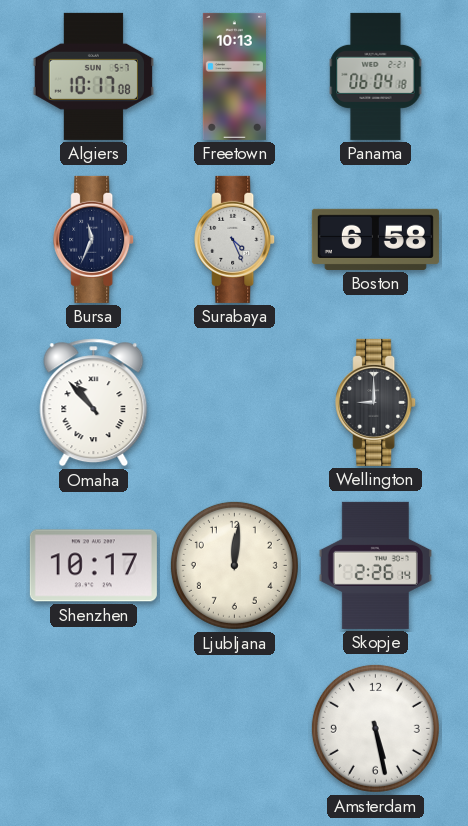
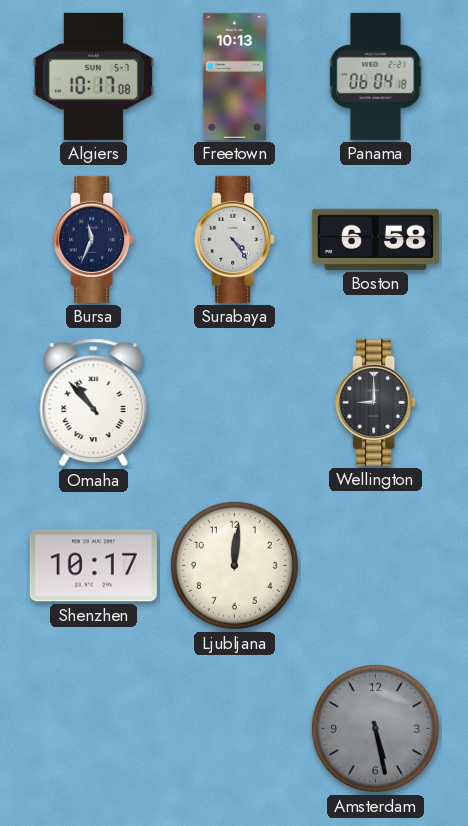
Surabaya: 4:26 -> 4:24 (235, 239)
Skopje: 2:26 -> none (375, 565)
Amsterdam dial: white -> grey (375, 728)
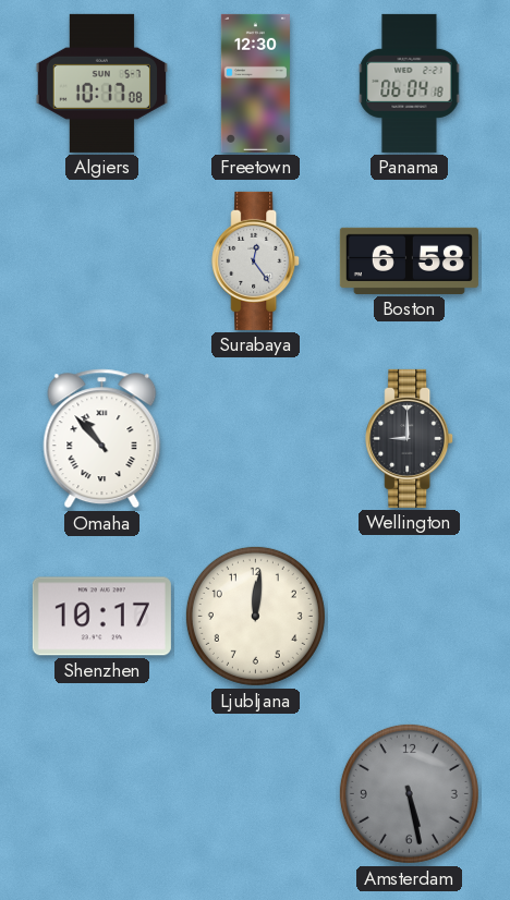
Freetown: 10:13 -> 12:30 (255, 83)
Bursa: 11:34 -> none (94, 239)
Surabaya: 4:24 -> 12:24 (256, 260)
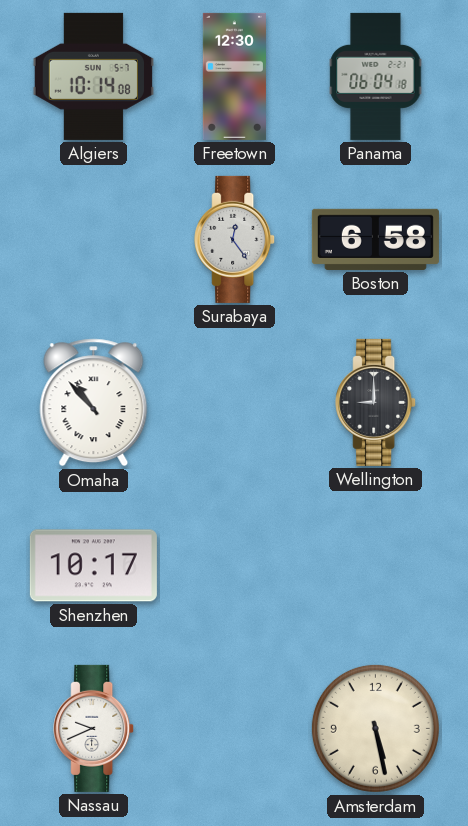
Algiers: 10:17 -> 10:14 (93, 76)
Ljubljana: 12:01 -> none (255, 616)
Nassau: none -> 9:41 (94, 728)
Amsterdam dial: grey -> cream (375, 728)
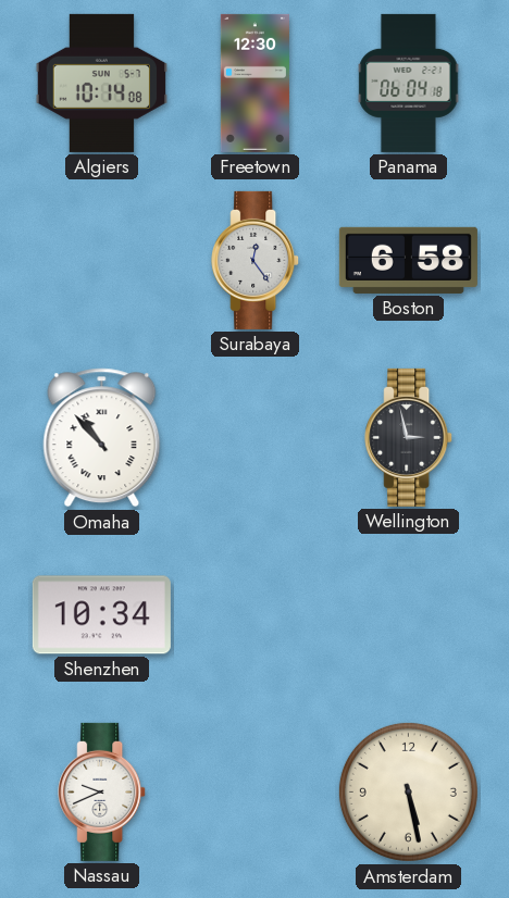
Wellington: 9:00 -> 2:58 (409, 437)
Shenzhen: 10:17 -> 10:34 (101, 615)
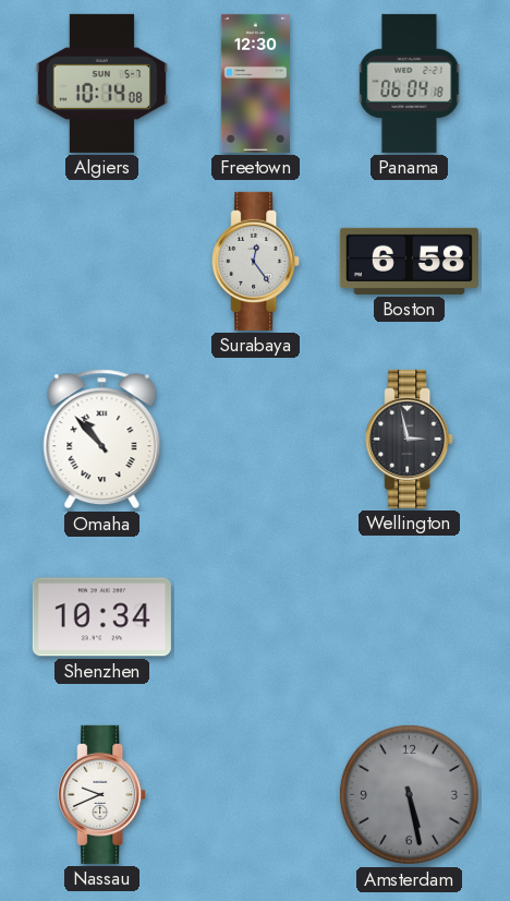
Amsterdam dial: cream -> grey (409, 794)
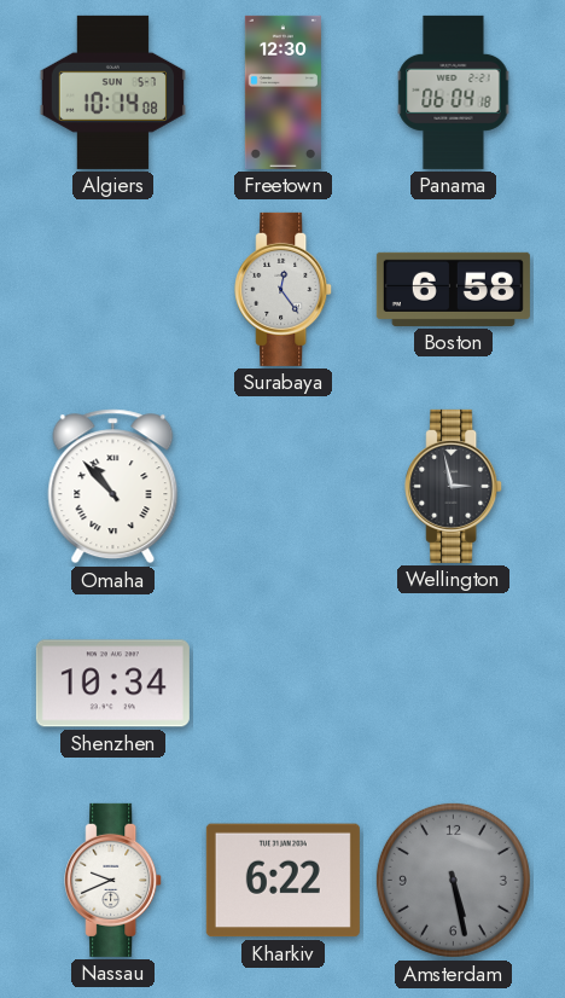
Kharkiv: none -> 6:22 (282, 881)
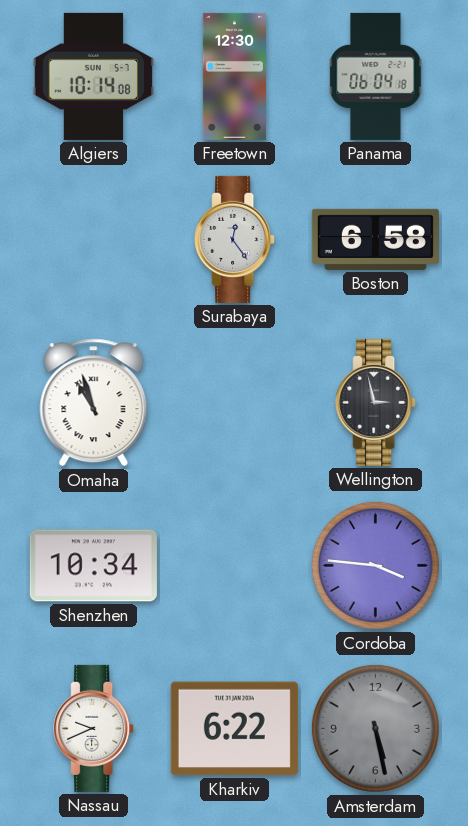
Omaha: 10:53 -> 10:57 (94, 403)
Cordoba: none -> 3:46 (375, 565)
